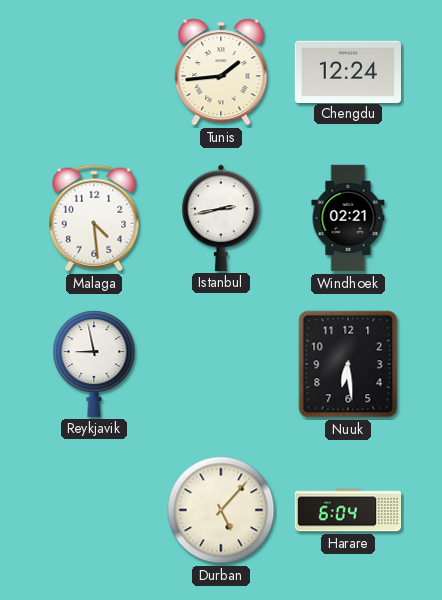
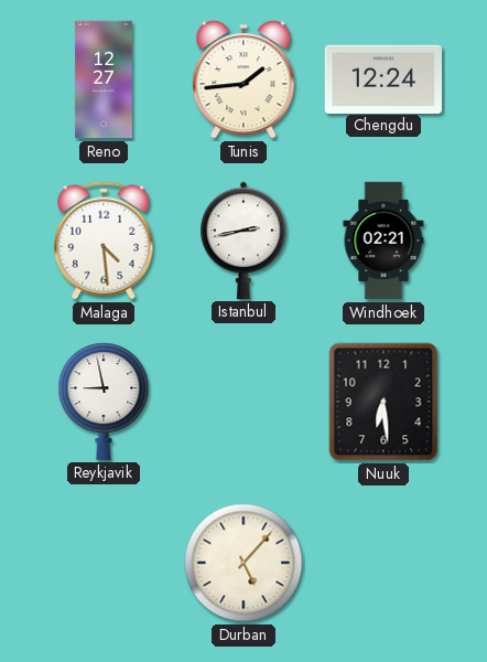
Reno: none -> 12:27 (104, 79)
Harare: 6:04 -> none (348, 510)
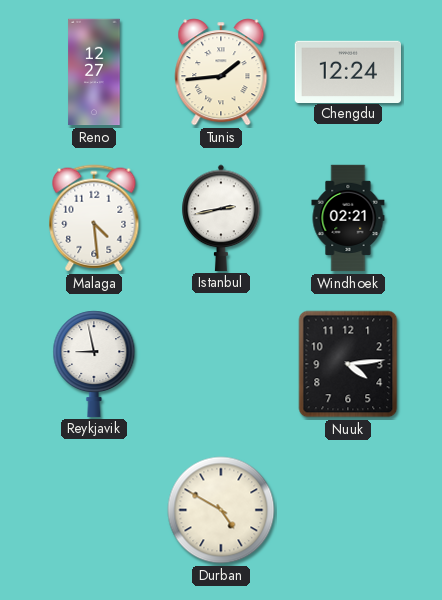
Nuuk: 6:29 -> 4:14 (348, 364)
Durban: 5:07 -> 4:50 (221, 510)
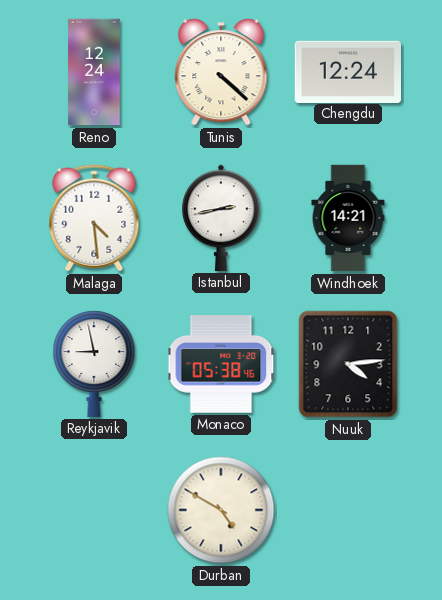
Reno: 12:27 -> 12:24 (94, 72)
Tunis: 1:44 -> 4:22 (221, 72)
Windhoek: 02:21 -> 14:21 (348, 218)
Monaco: none -> 05:38 (221, 365)
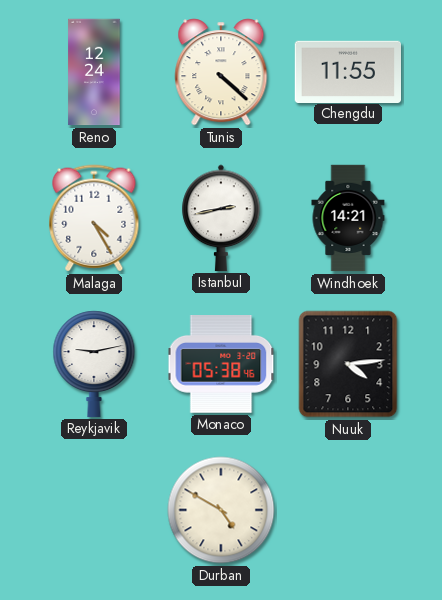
Chengdu: 12:24 -> 11:55 (348, 71)
Malaga: 4:29 -> 4:25 (94, 218)
Reykjavik: 8:58 -> 9:13 (94, 364)
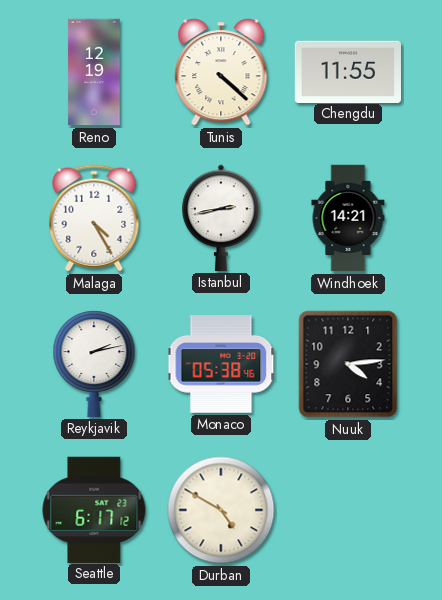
Reno: 12:24 -> 12:19 (94, 72)
Reykjavik: 9:13 -> 2:13 (94, 364)
Seattle: none -> 6:17 (94, 509)
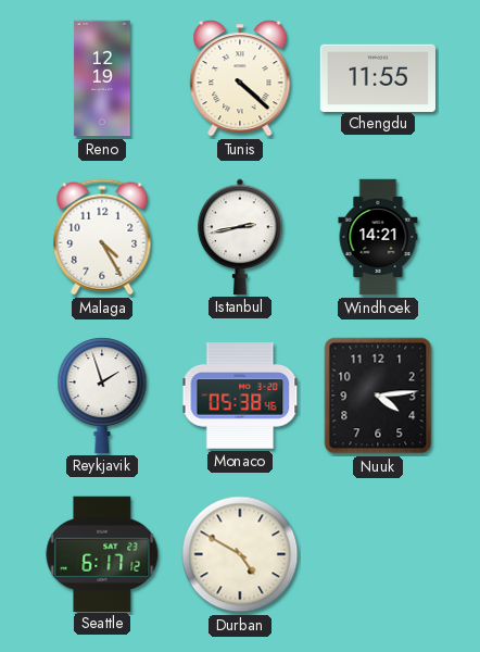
Reykjavik: 2:13 -> 1:57 (102, 396)
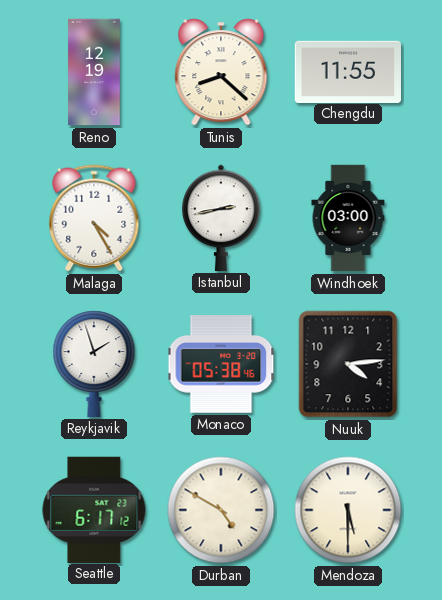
Tunis: 4:22 -> 8:22 (221, 72)
Windhoek: 14:21 -> 03:00 (348, 218)
Mendoza: none -> 5:30 (348, 510)
